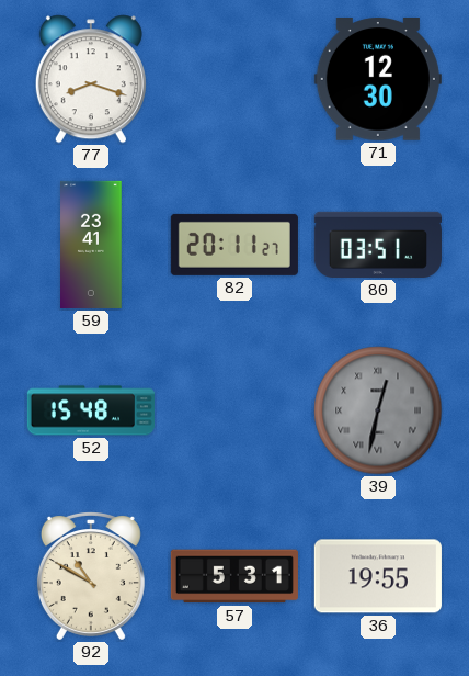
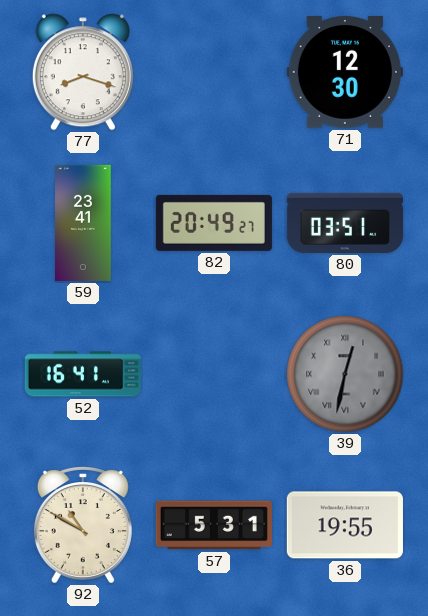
82: 20:11 -> 20:49 (214, 223)
52: 15:48 -> 16:41 (83, 374)
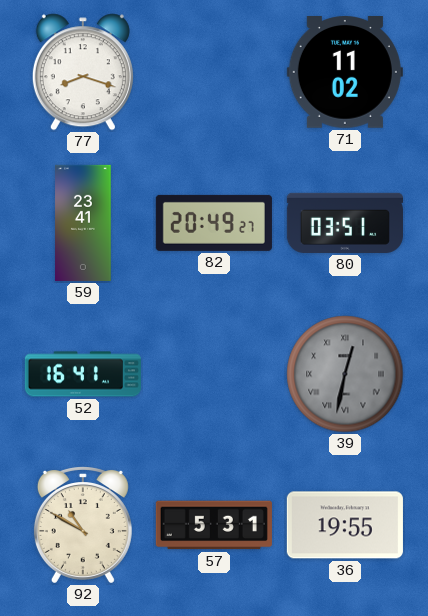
71: 12:30 -> 11:02 (345, 73)
